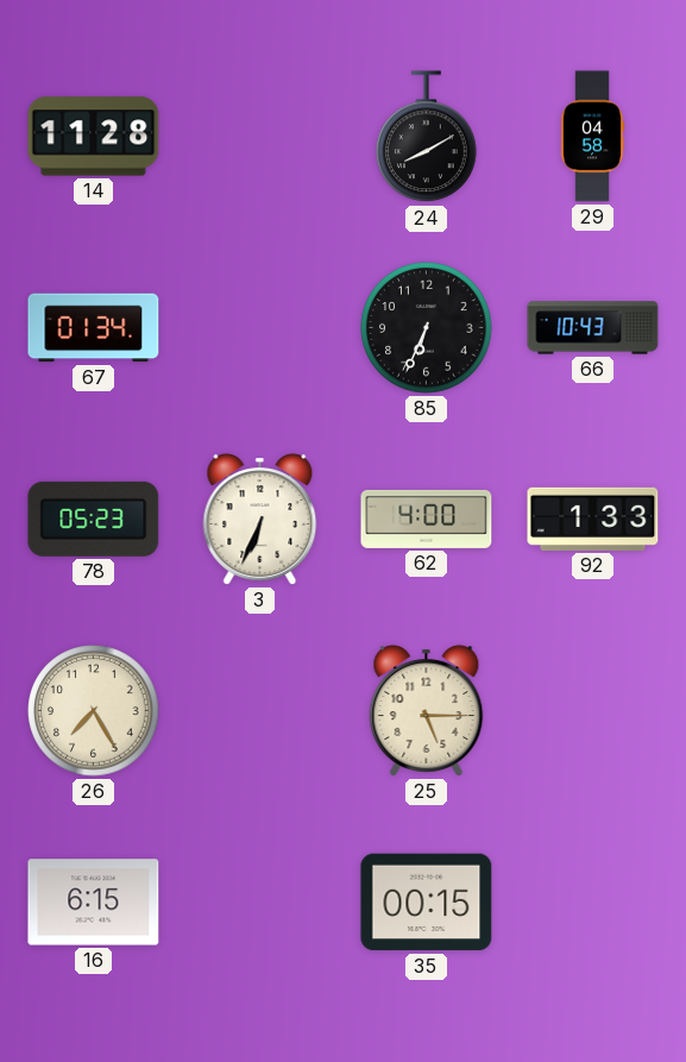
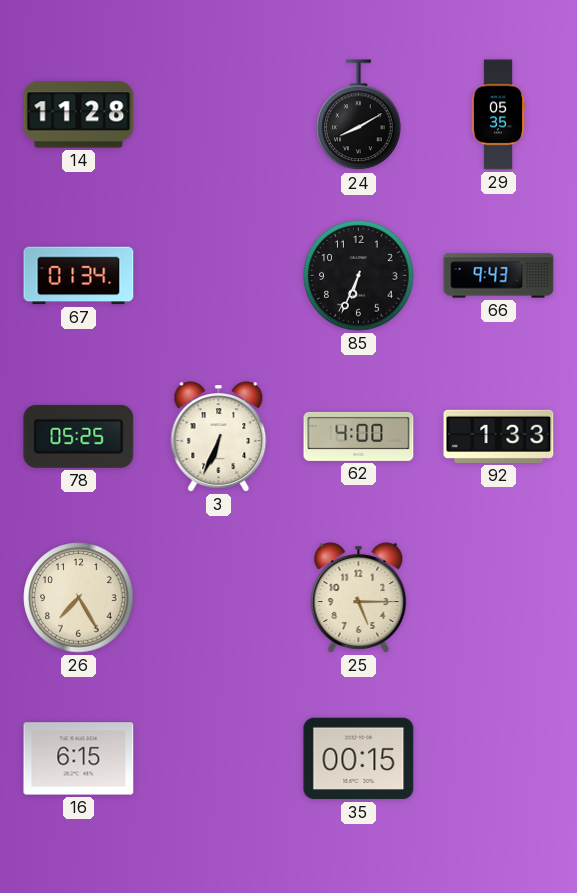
29: 04:58 -> 05:35 (498, 115)
66: 10:43 -> 9:43 (499, 276)
78: 05:23 -> 05:25 (79, 436)
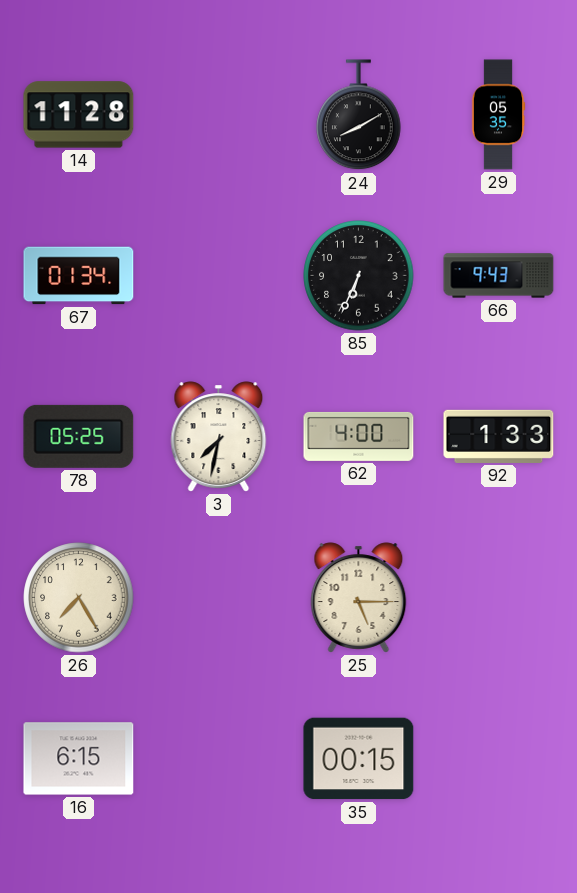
3: 6:34 -> 7:32 (219, 437)
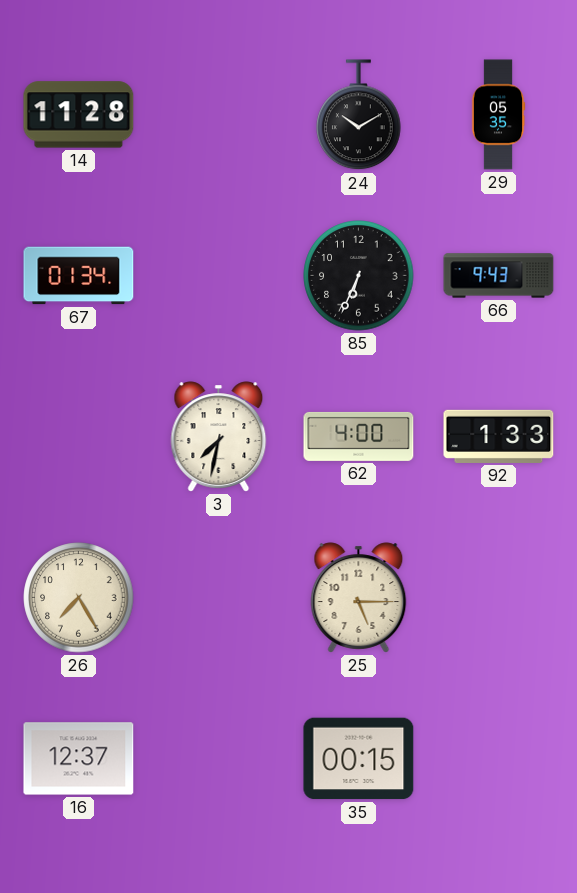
24: 8:10 -> 10:10 (359, 115)
78: 05:25 -> none (79, 436)
16: 6:15 -> 12:37 (79, 759)
